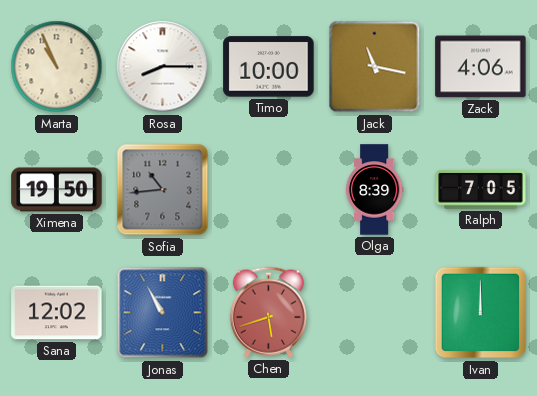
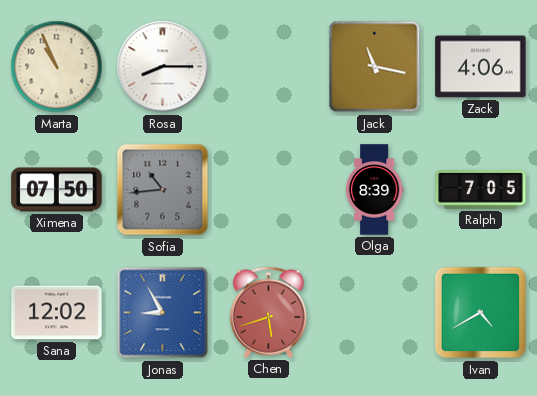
Timo: 10:00 -> none (269, 67)
Ximena: 19:50 -> 07:50 (57, 190)
Jonas: 10:55 -> 8:55 (163, 313)
Ivan: 12:00 -> 4:40 (481, 313)
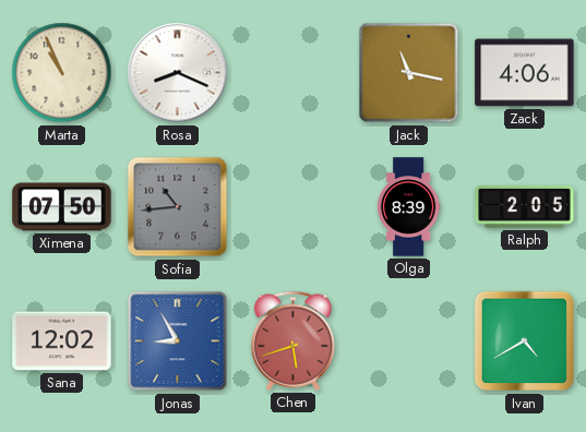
Rosa: 8:15 -> 8:19 (178, 73)
Ralph: 7:05 -> 2:05 (525, 207)
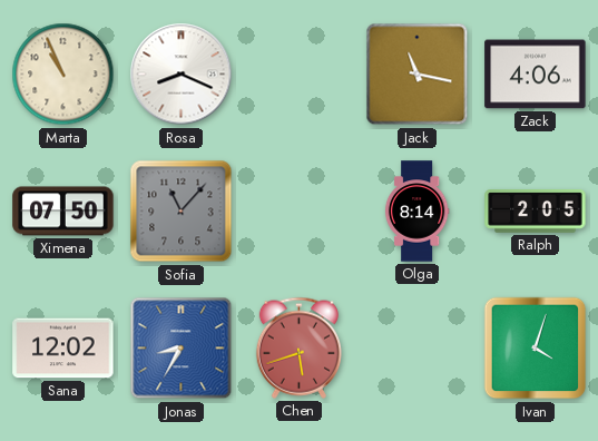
Sofia: 10:44 -> 11:07 (182, 212)
Olga: 8:39 -> 8:14 (416, 212)
Jonas: 8:55 -> 8:35 (182, 349)
Ivan: 4:40 -> 4:03 (536, 349)
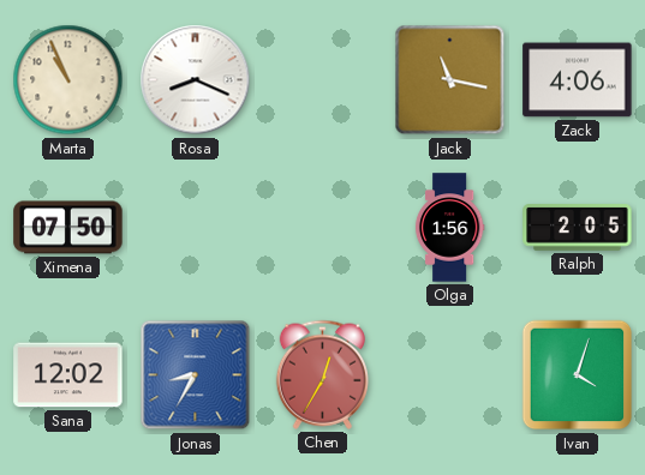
Sofia: 11:07 -> none (182, 212)
Olga: 8:14 -> 1:56 (449, 228)
Chen: 5:42 -> 12:35 (322, 374)
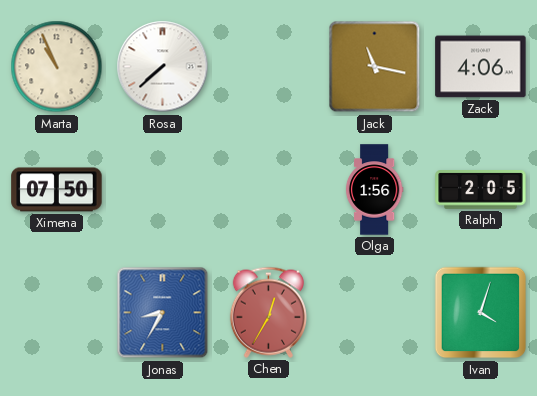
Rosa: 8:19 -> 7:38 (163, 67)
Sana: 12:02 -> none (68, 375)
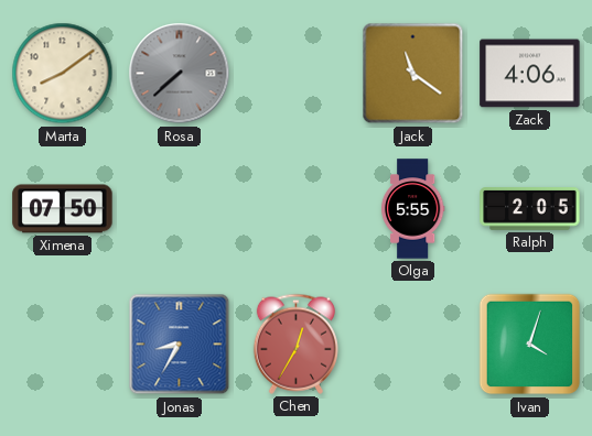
Marta: 10:56 -> 8:09 (63, 74)
Rosa dial: white -> grey (180, 74)
Jack: 11:17 -> 11:21 (413, 74)
Olga: 1:56 -> 5:55 (412, 209)
